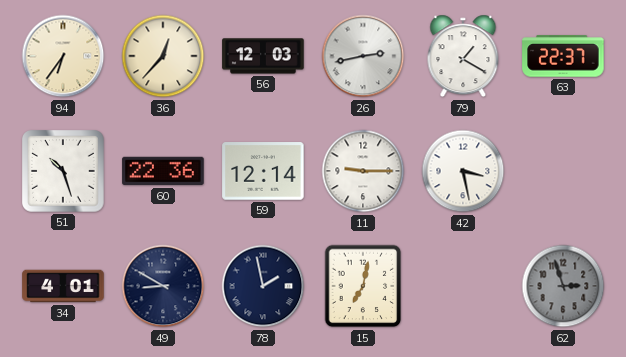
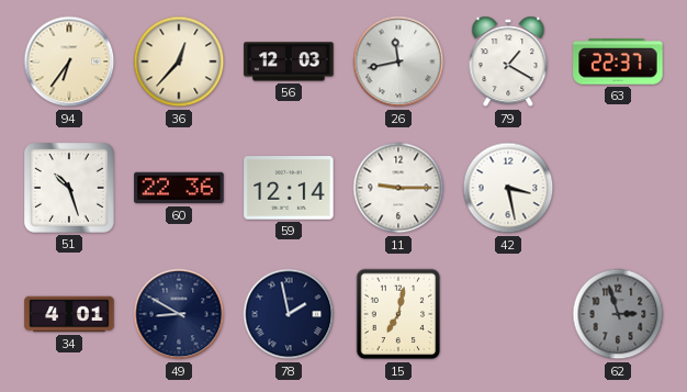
26: 2:43 -> 11:43 (398, 61)
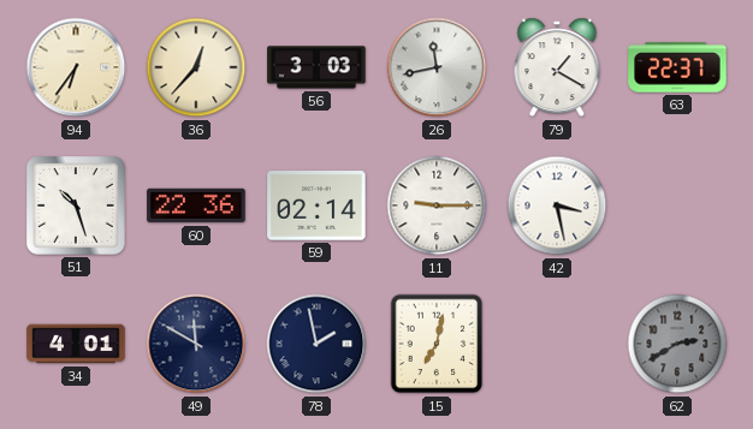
56: 12:03 -> 3:03 (316, 67)
59: 12:14 -> 02:14 (316, 205)
49: 8:50 -> 11:50 (196, 344)
62: 2:57 -> 2:40 (677, 344)
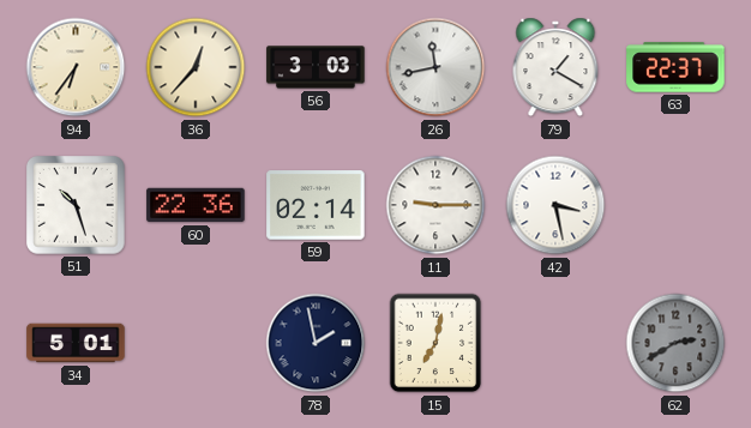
34: 4:01 -> 5:01 (76, 343)
49: 11:50 -> none (196, 344)
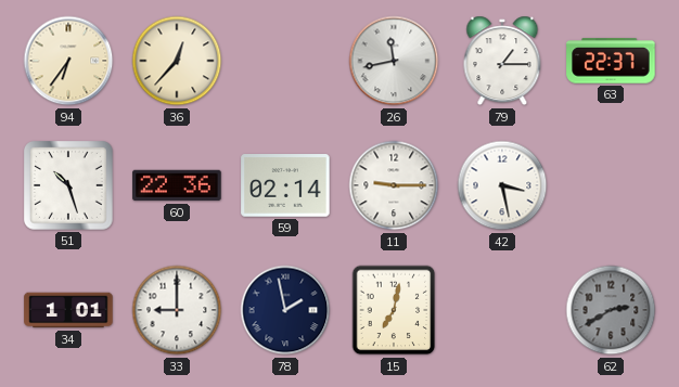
56: 3:03 -> none (316, 67)
79: 1:20 -> 1:15 (502, 61)
34: 5:01 -> 1:01 (68, 310)
33: none -> 9:00 (177, 310)
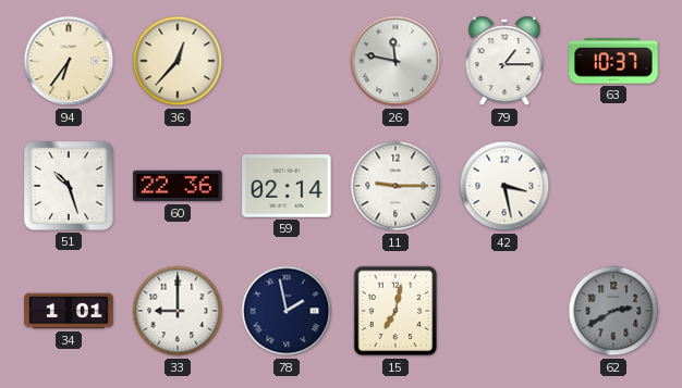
26: 11:43 -> 11:47 (395, 61)
63: 22:37 -> 10:37 (613, 61)
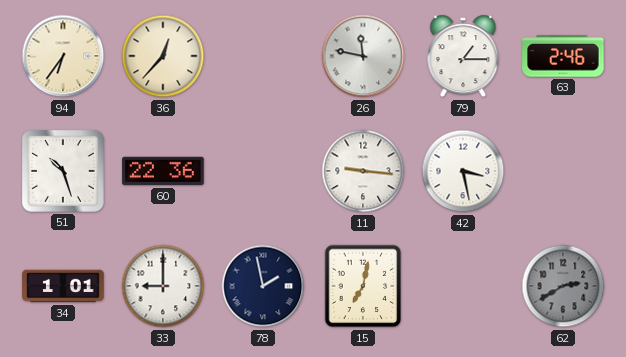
63: 10:37 -> 2:46 (563, 56)
59: 02:14 -> none (287, 186)
11: 9:15 -> 9:16 (363, 171)
